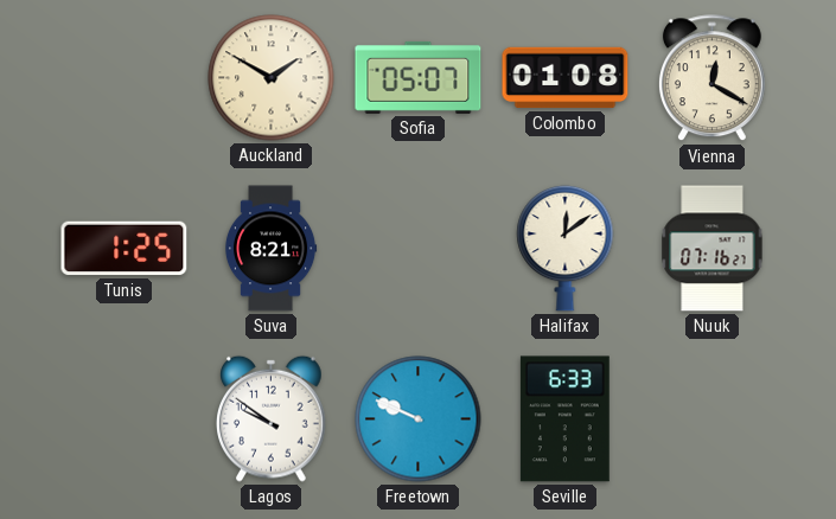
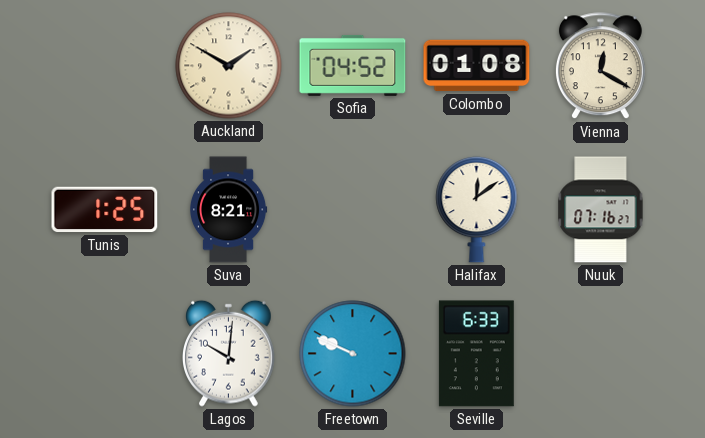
Sofia: 05:07 -> 04:52 (353, 65)
Lagos: 9:51 -> 10:01 (229, 353)
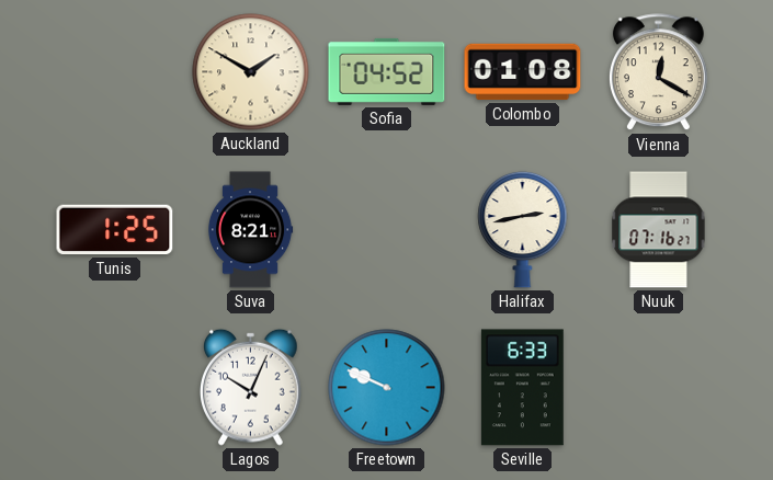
Halifax: 12:09 -> 2:43 (523, 229)
Lagos: 10:01 -> 10:04 (251, 387)
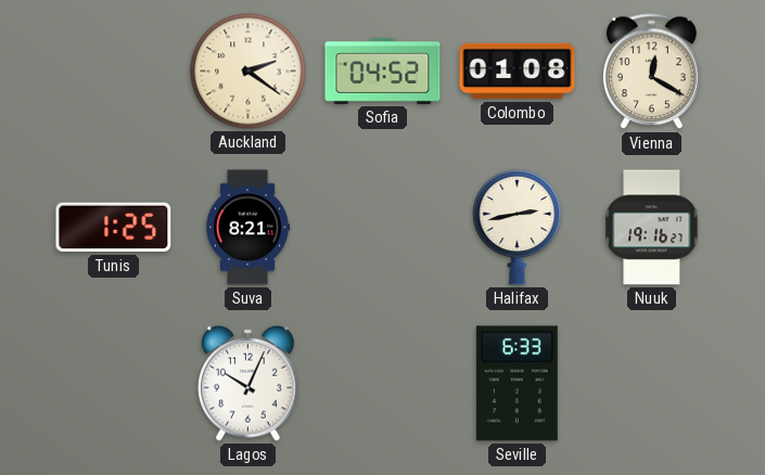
Auckland: 1:50 -> 2:21 (248, 72)
Nuuk: 07:16 -> 19:16 (652, 228)
Freetown: 9:49 -> none (387, 388)
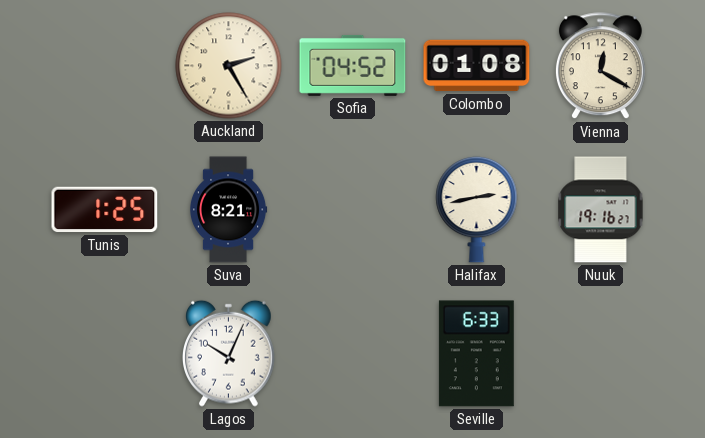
Auckland: 2:21 -> 2:25 (229, 66)
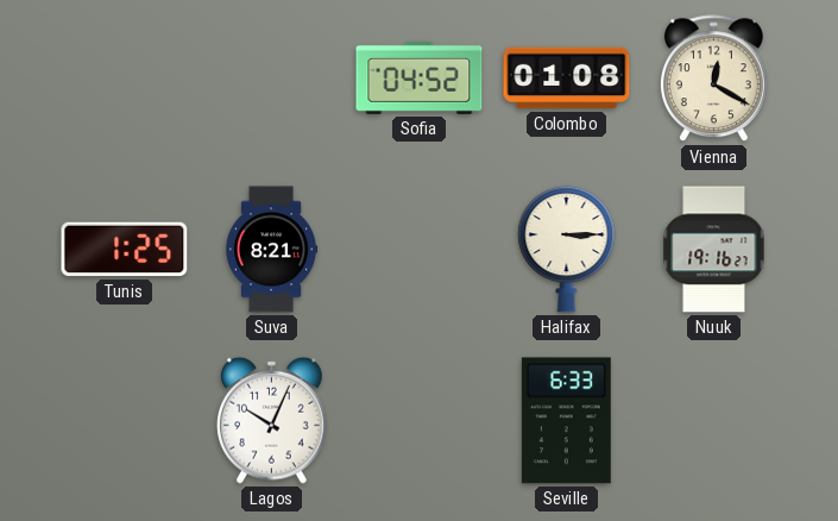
Auckland: 2:25 -> none (229, 66)
Halifax: 2:43 -> 3:15 (567, 249)
